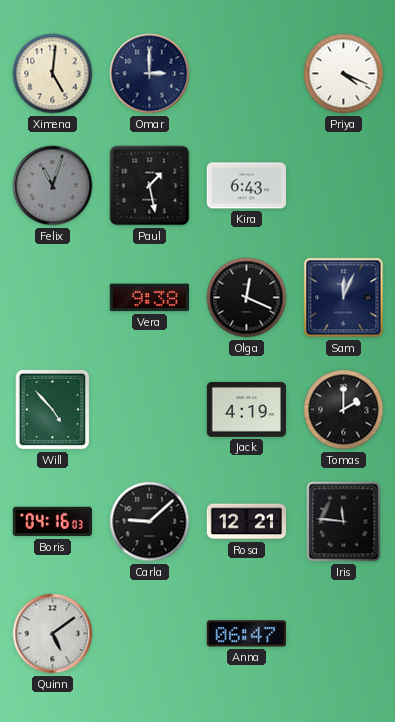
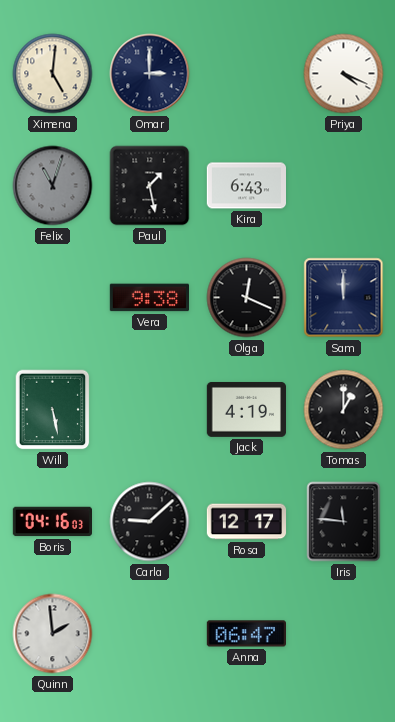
Sam: 12:04 -> 12:00 (344, 298)
Will: 4:53 -> 5:28 (53, 410)
Tomas: 2:00 -> 1:00 (344, 410)
Rosa: 12:21 -> 12:17 (247, 522)
Quinn: 5:09 -> 1:59 (53, 634)
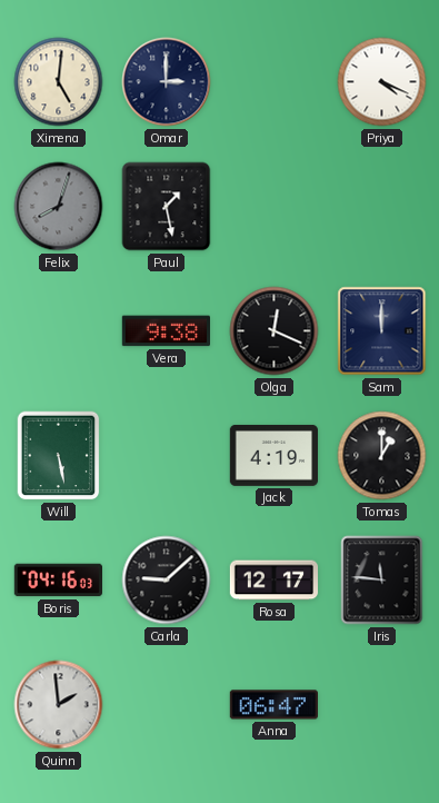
Felix: 11:03 -> 8:03 (59, 207)
Kira: 6:43 -> none (246, 186)
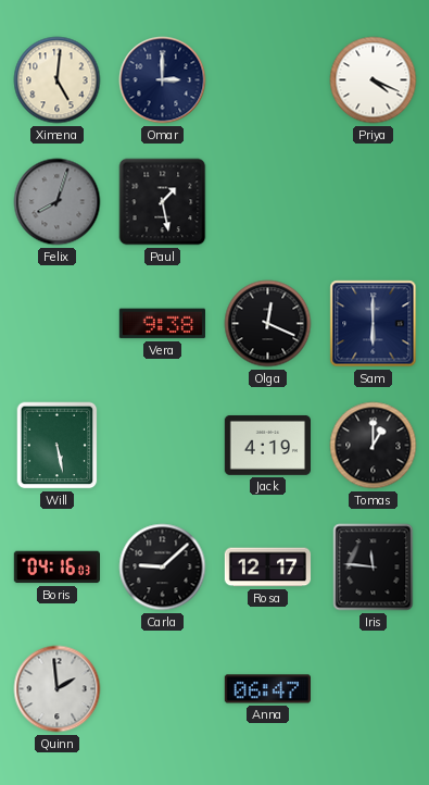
Sam: 12:00 -> 6:00 (374, 324)
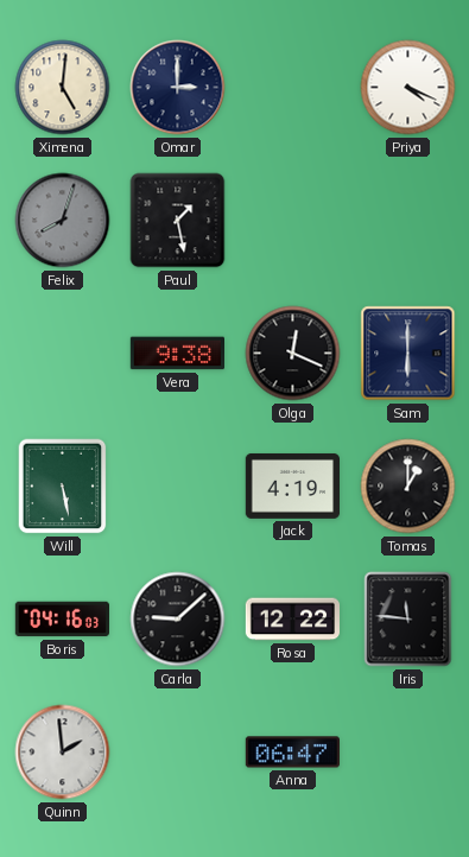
Rosa: 12:17 -> 12:22 (293, 620)
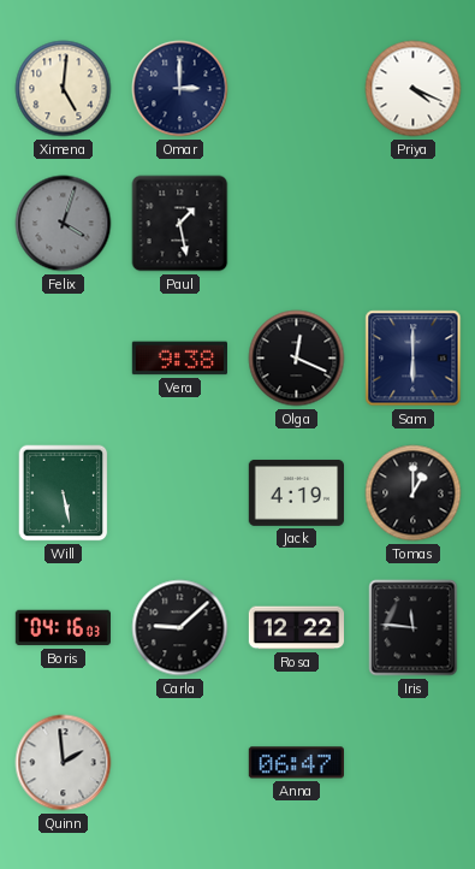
Felix: 8:03 -> 4:03 (64, 224)
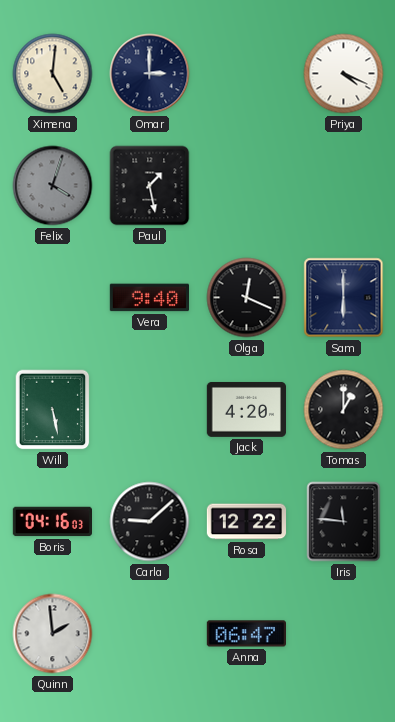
Vera: 9:38 -> 9:40 (149, 298)
Jack: 4:19 -> 4:20 (246, 409)
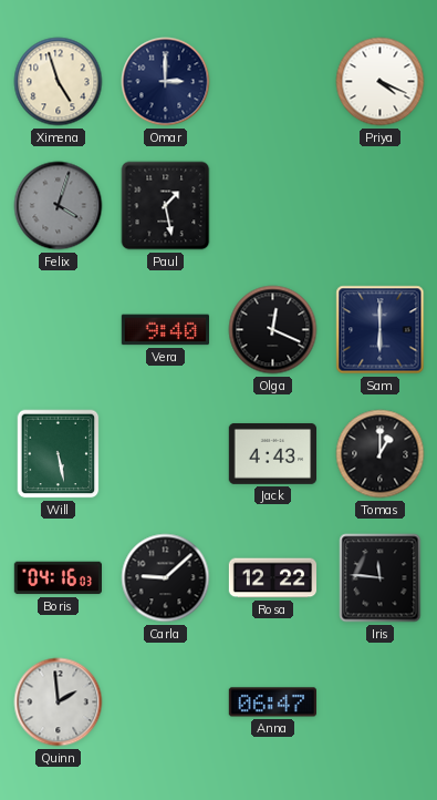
Ximena: 5:01 -> 4:57 (59, 82)
Jack: 4:20 -> 4:43 (272, 453)
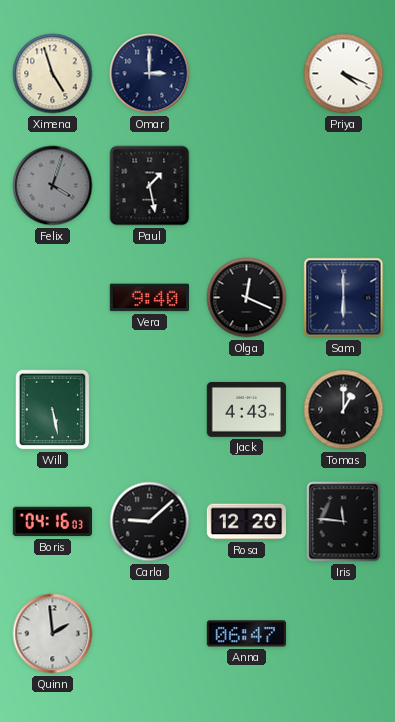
Rosa: 12:22 -> 12:20 (247, 522)
